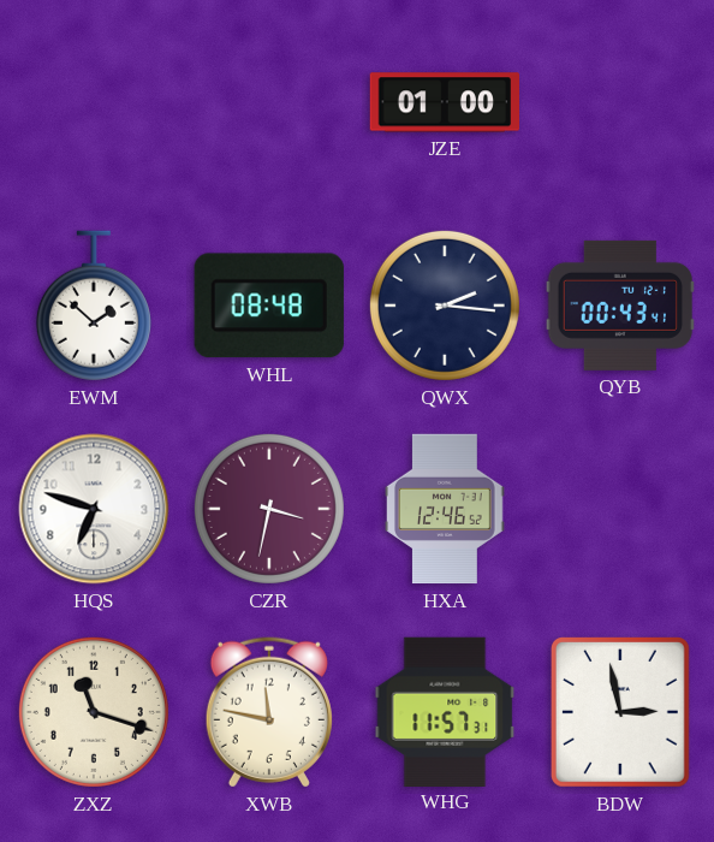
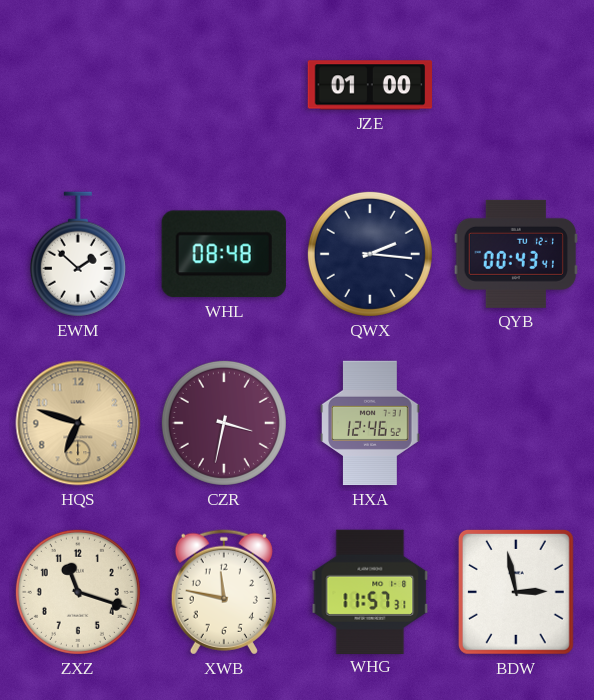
HQS dial: white -> champagne (78, 423)
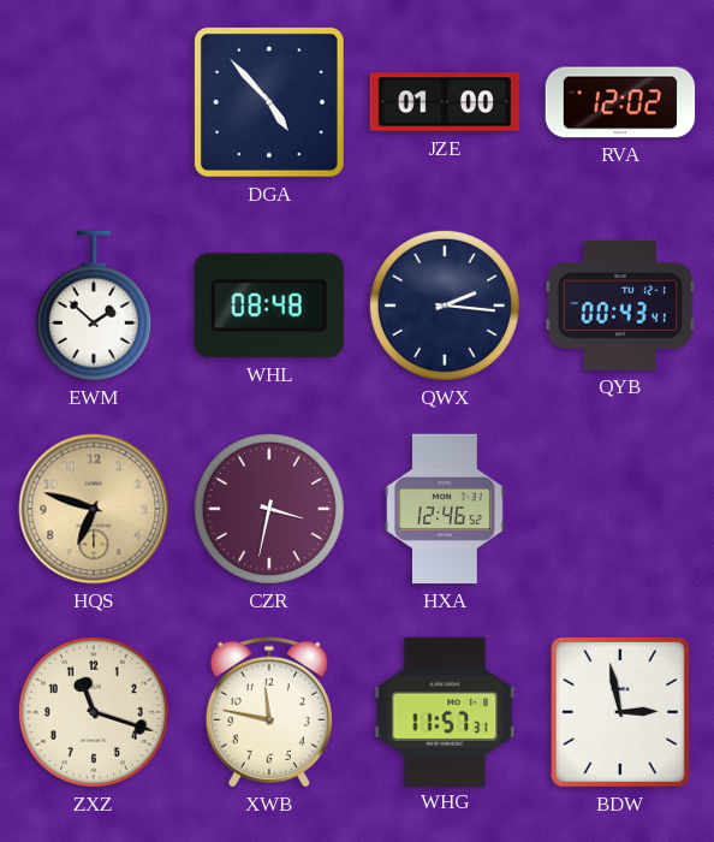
DGA: none -> 4:53 (269, 102)
RVA: none -> 12:02 (620, 102)
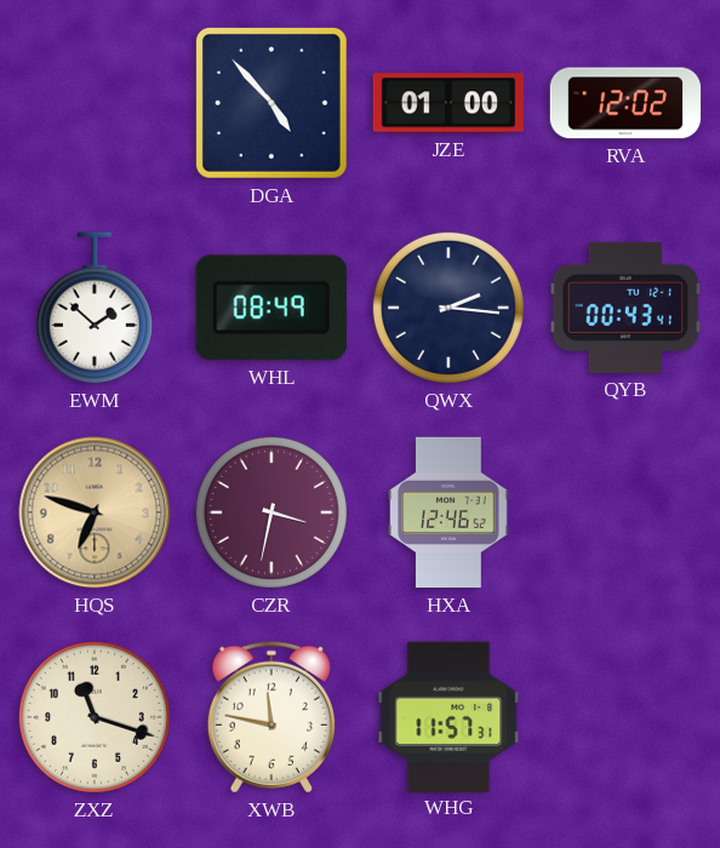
WHL: 08:48 -> 08:49 (272, 308)
BDW: 2:58 -> none (620, 712)
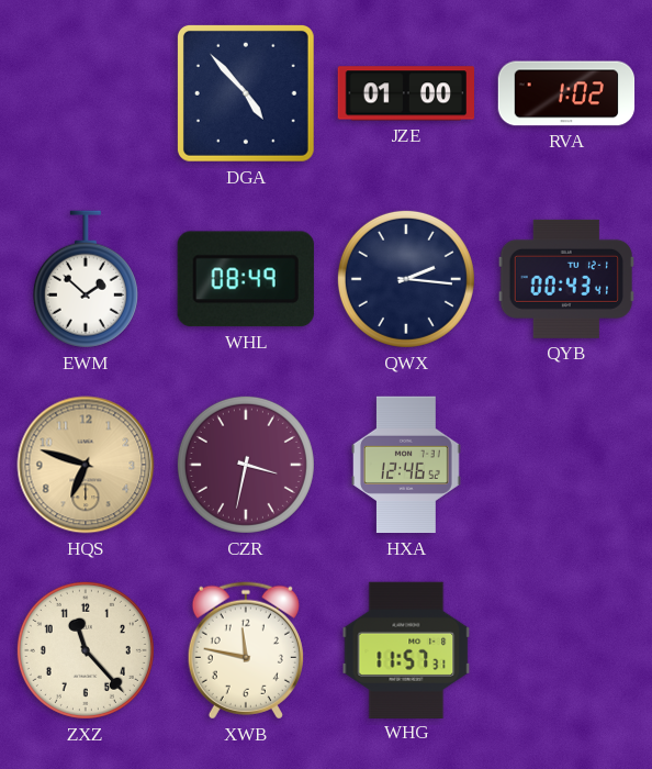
RVA: 12:02 -> 1:02 (566, 93)
ZXZ: 11:18 -> 11:23 (86, 650)
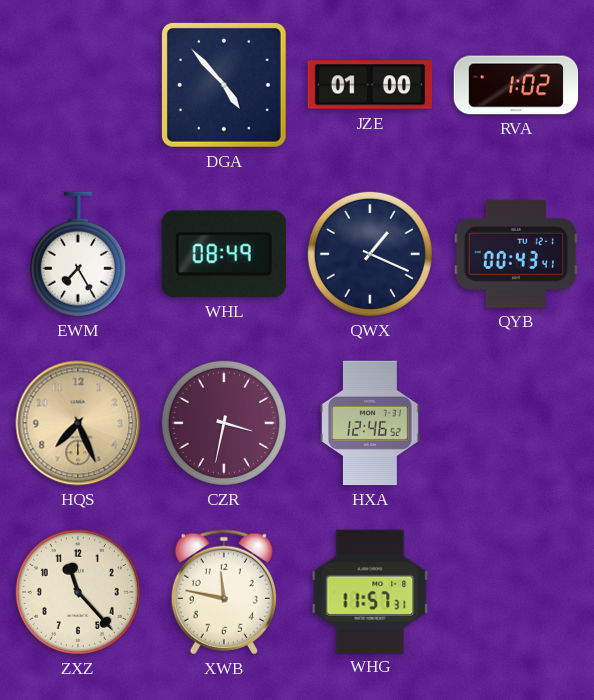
EWM: 1:52 -> 7:25 (78, 254)
QWX: 2:16 -> 1:19 (370, 254)
HQS: 6:48 -> 7:26 (78, 423)
